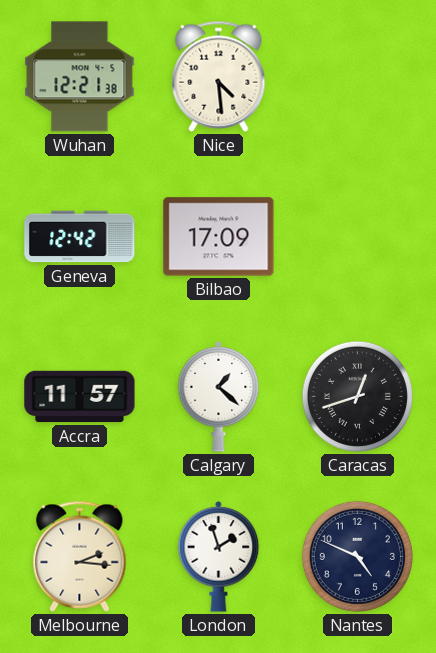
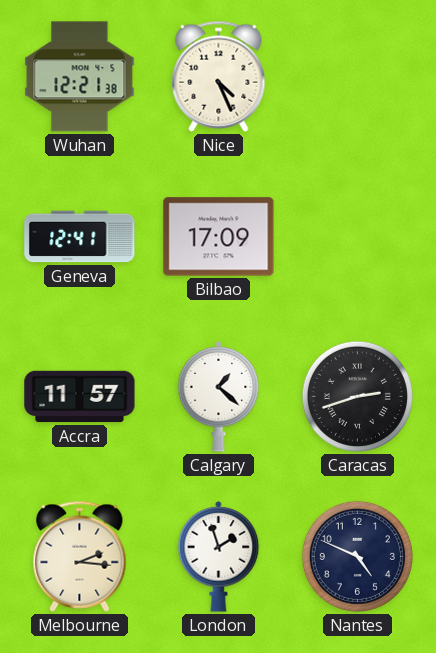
Nice: 4:29 -> 4:26 (219, 76)
Geneva: 12:42 -> 12:41 (80, 237)
Caracas: 12:42 -> 2:42 (357, 396)
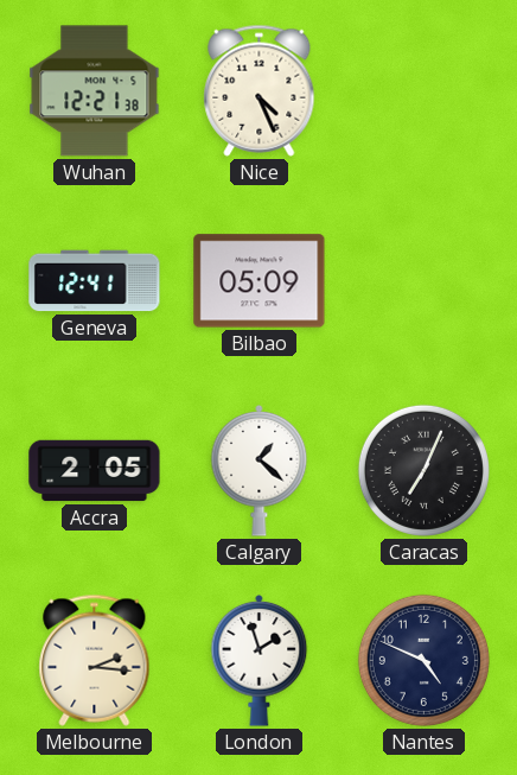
Bilbao: 17:09 -> 05:09 (260, 281)
Accra: 11:57 -> 2:05 (95, 471)
Caracas: 2:42 -> 7:04 (423, 470)
